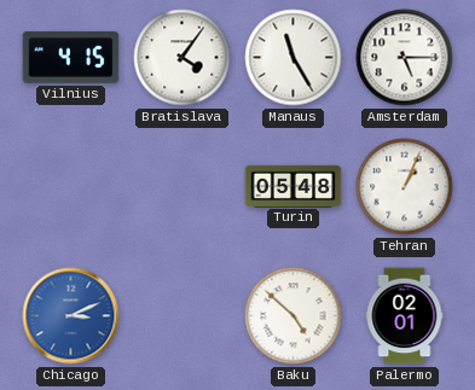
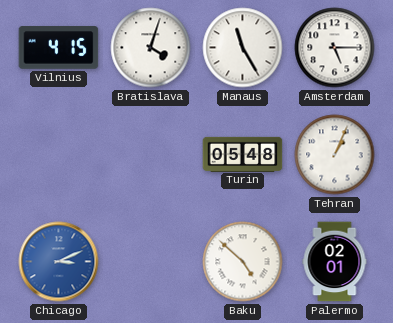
Bratislava: 4:06 -> 4:03 (151, 48)
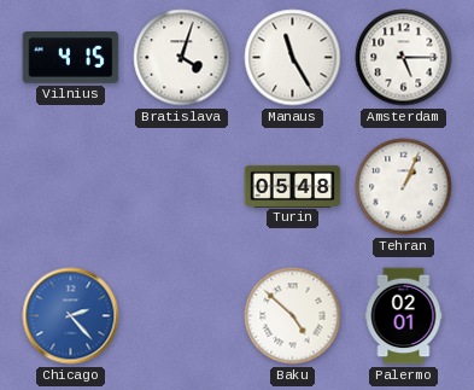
Chicago: 3:11 -> 2:23 (71, 316)
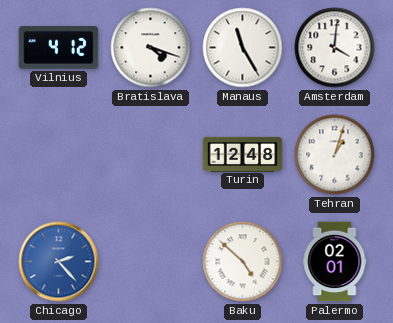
Vilnius: 4:15 -> 4:12 (59, 48)
Bratislava: 4:03 -> 4:18 (151, 48)
Amsterdam: 5:15 -> 4:01 (335, 48)
Turin: 05:48 -> 12:48 (243, 154)
Tehran: 1:04 -> 1:03 (335, 155)
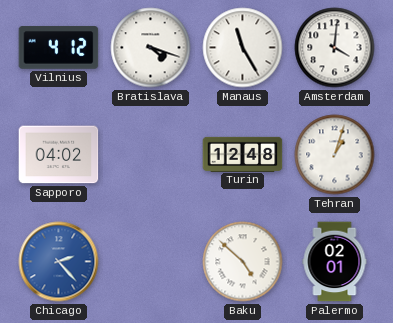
Sapporo: none -> 04:02 (59, 155)
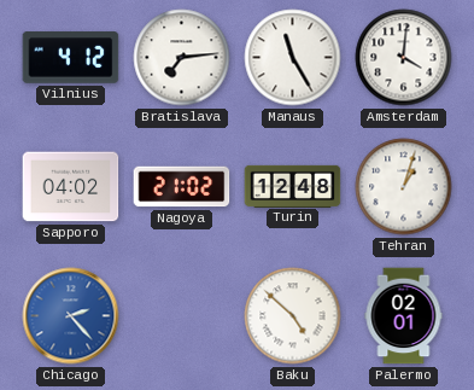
Bratislava: 4:18 -> 7:14 (182, 58)
Nagoya: none -> 21:02 (182, 187)
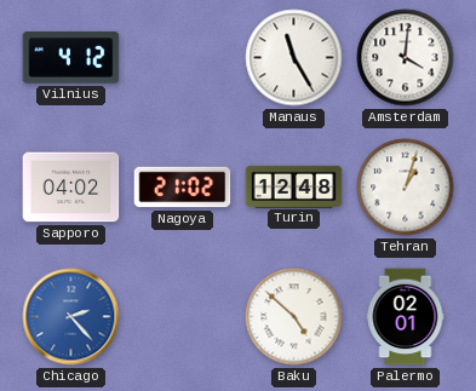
Bratislava: 7:14 -> none (182, 58)
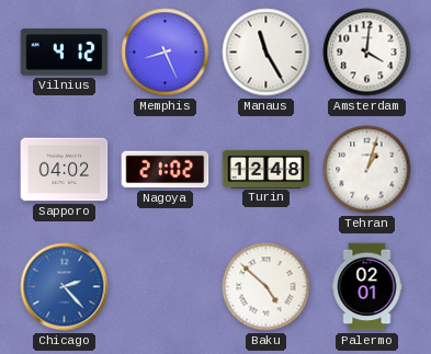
Memphis: none -> 8:26 (166, 53)
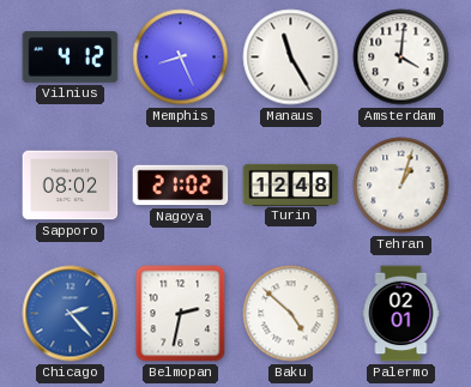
Sapporo: 04:02 -> 08:02 (71, 186)
Belmopan: none -> 2:32 (181, 314)
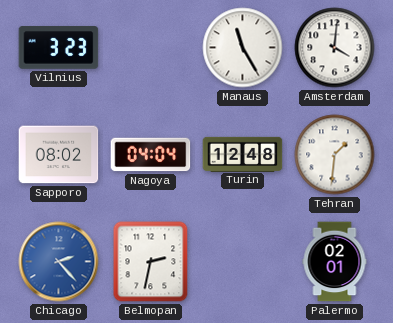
Vilnius: 4:12 -> 3:23 (59, 48)
Memphis: 8:26 -> none (181, 58)
Nagoya: 21:02 -> 04:04 (151, 155)
Tehran: 1:03 -> 1:31 (335, 155)
Baku: 4:52 -> none (291, 314)
